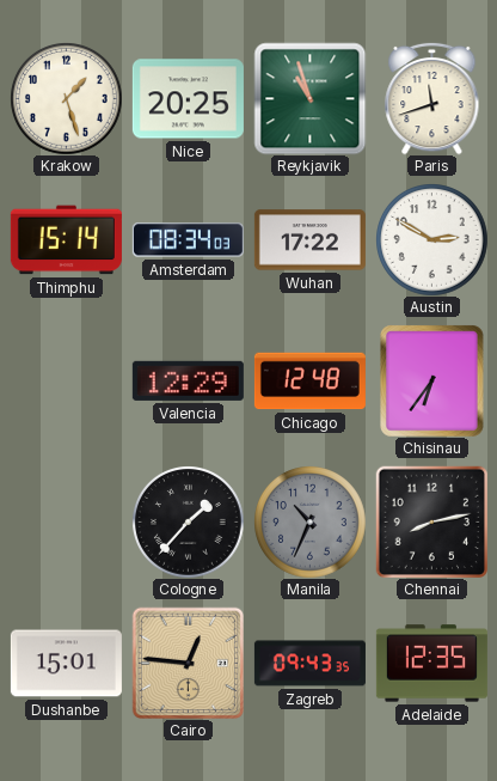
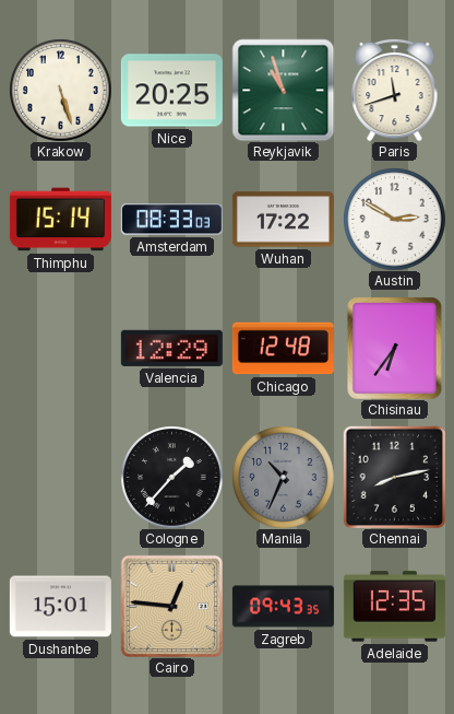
Krakow: 1:27 -> 5:27 (61, 91)
Amsterdam: 08:34 -> 08:33 (171, 220)
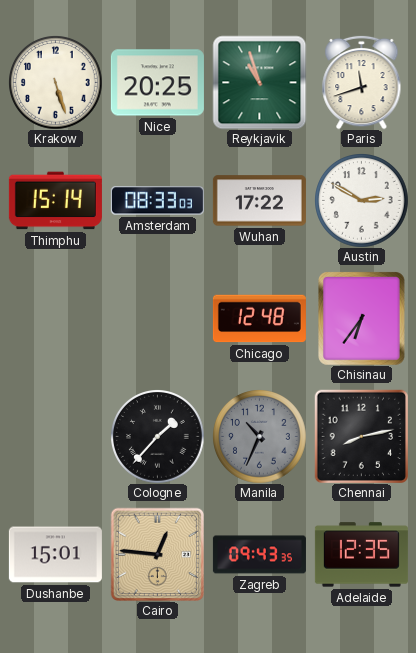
Valencia: 12:29 -> none (171, 348)
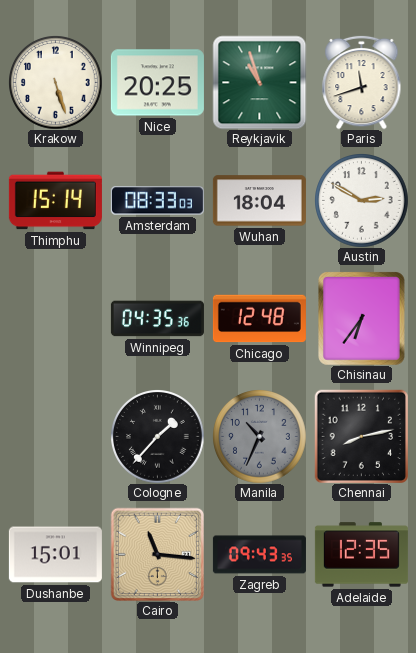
Wuhan: 17:22 -> 18:04 (259, 201)
Winnipeg: none -> 04:35 (157, 319)
Cairo: 12:46 -> 11:16 (157, 554)
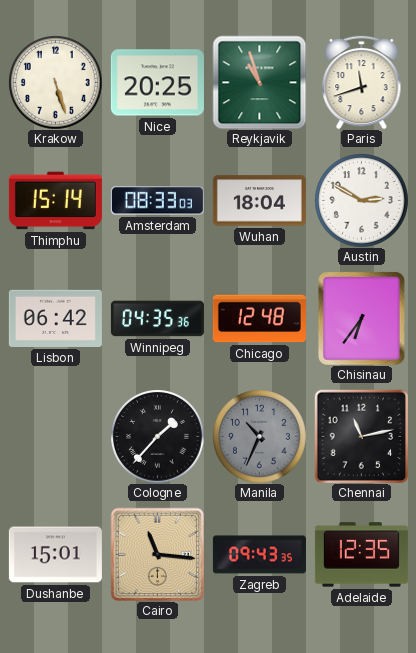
Lisbon: none -> 06:42 (55, 318)
Chennai: 8:13 -> 11:13 (361, 436)
